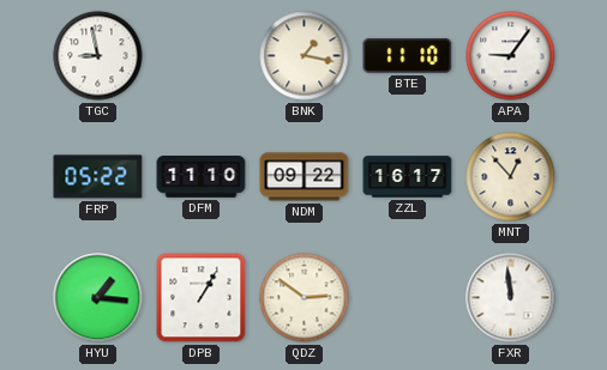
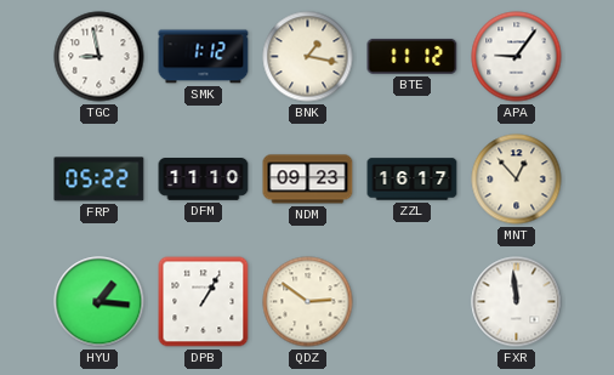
SMK: none -> 1:12 (204, 57)
BTE: 11:10 -> 11:12 (413, 56)
NDM: 09:22 -> 09:23 (308, 180)
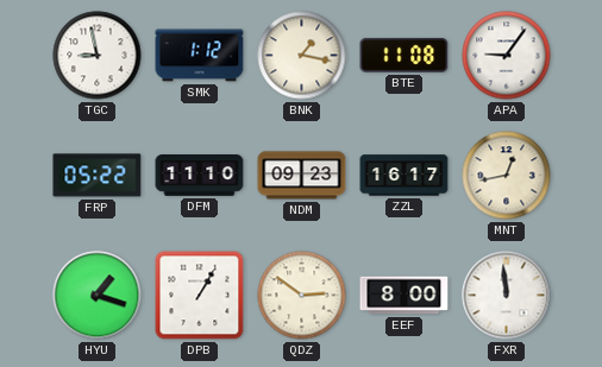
BTE: 11:12 -> 11:08 (405, 55)
MNT: 12:53 -> 12:43 (507, 176)
HYU: 1:16 -> 1:18 (98, 296)
EEF: none -> 8:00 (405, 296)
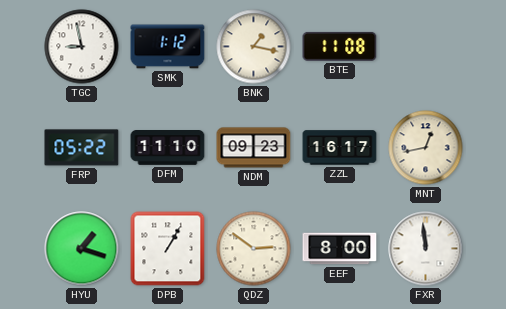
APA: 9:06 -> none (507, 56)
